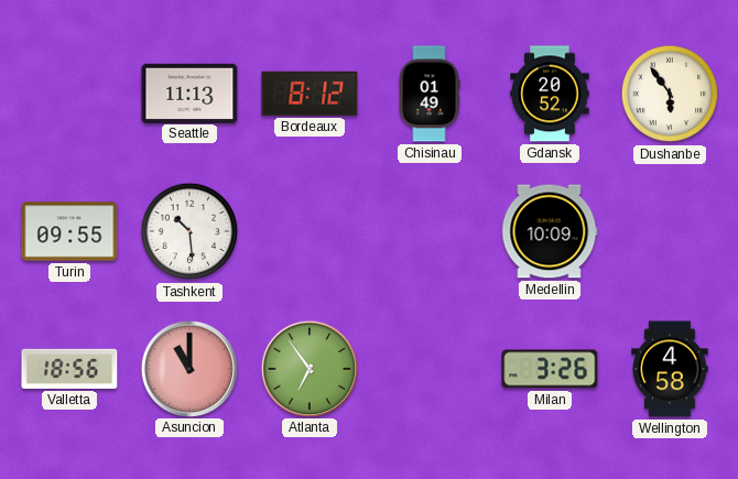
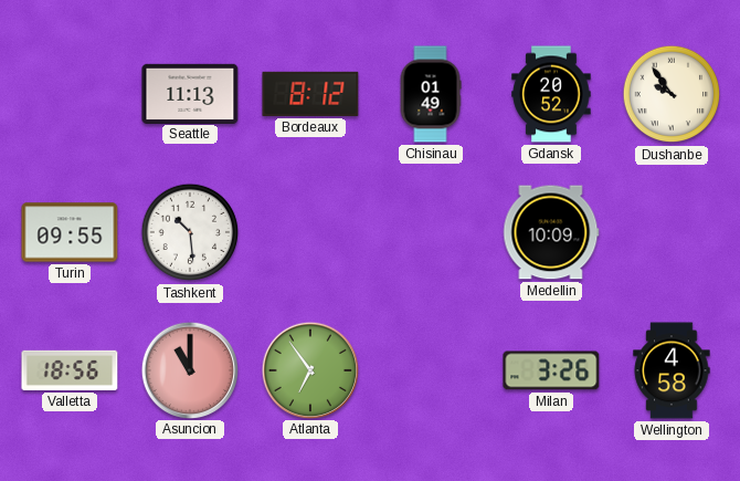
Dushanbe: 5:54 -> 9:54 (672, 94)
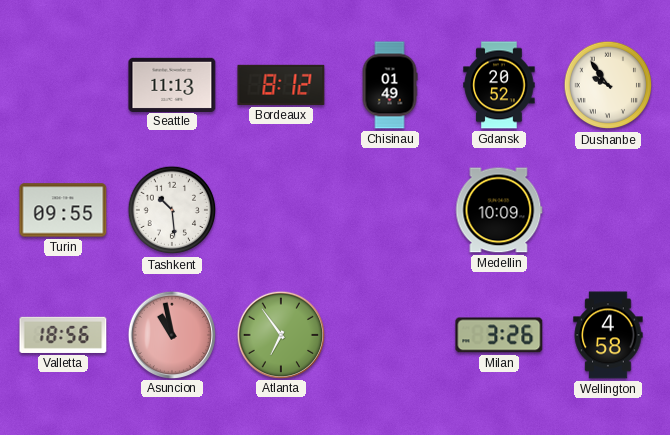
Asuncion: 11:00 -> 10:58 (171, 334)
